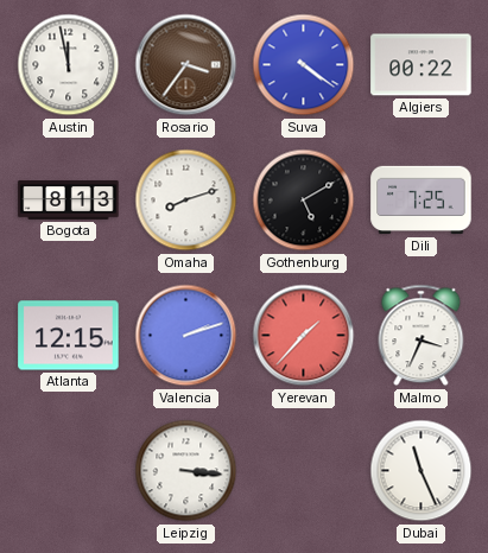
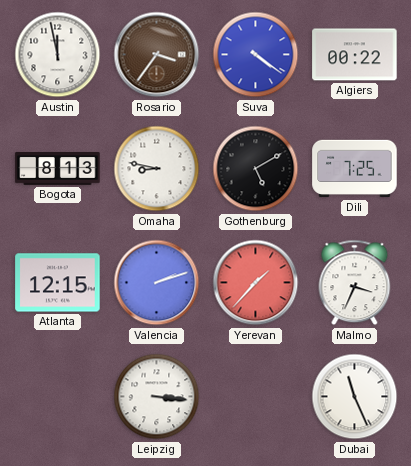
Omaha: 8:12 -> 8:47 (157, 169)
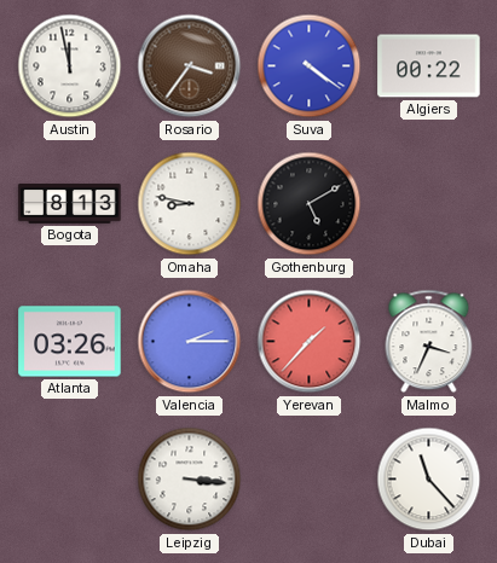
Dili: 7:25 -> none (355, 169)
Atlanta: 12:15 -> 03:26 (70, 342)
Valencia: 2:12 -> 2:15 (190, 342)
Dubai: 11:26 -> 11:23 (429, 480)
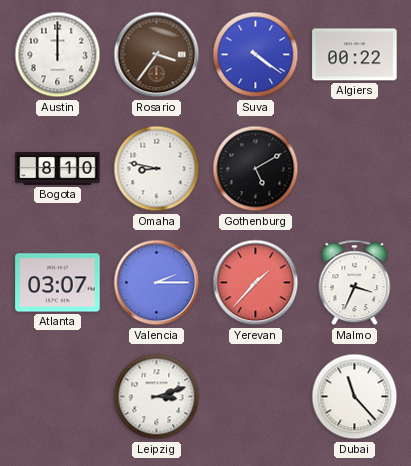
Austin: 11:58 -> 12:00 (58, 55)
Bogota: 8:13 -> 8:10 (58, 169)
Atlanta: 03:26 -> 03:07 (58, 283)
Leipzig: 3:16 -> 3:12 (157, 397)
